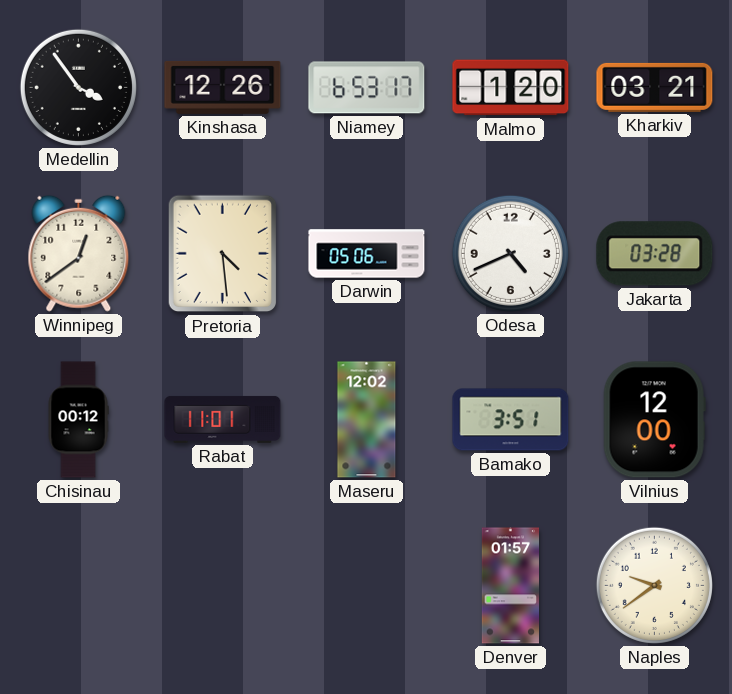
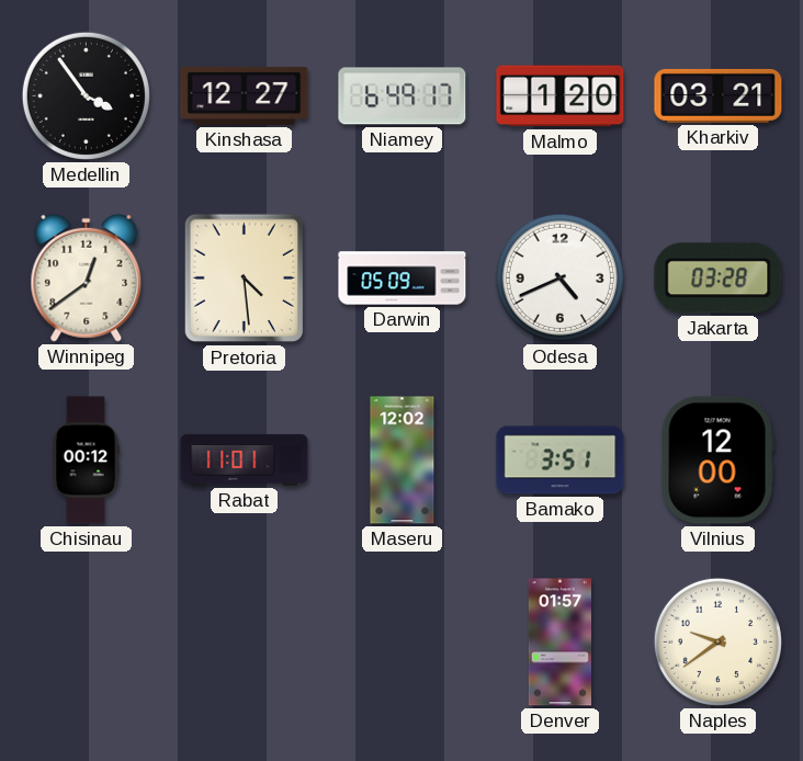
Kinshasa: 12:26 -> 12:27 (245, 95)
Niamey: 6:53 -> 6:49 (403, 96)
Darwin: 05:06 -> 05:09 (403, 279)
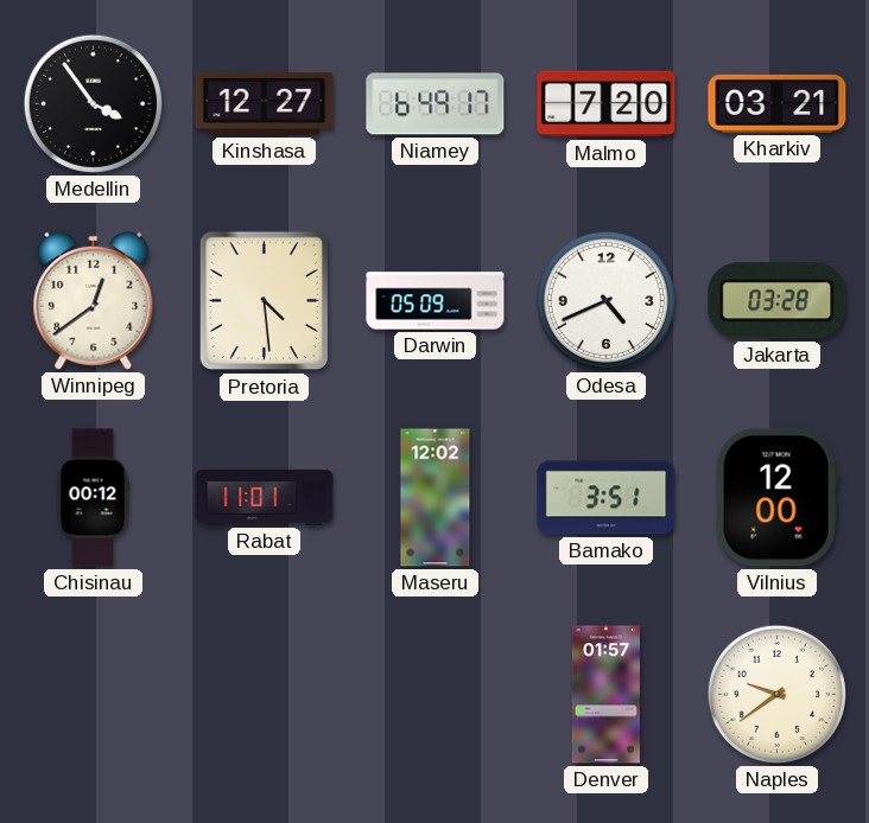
Malmo: 1:20 -> 7:20 (607, 104)
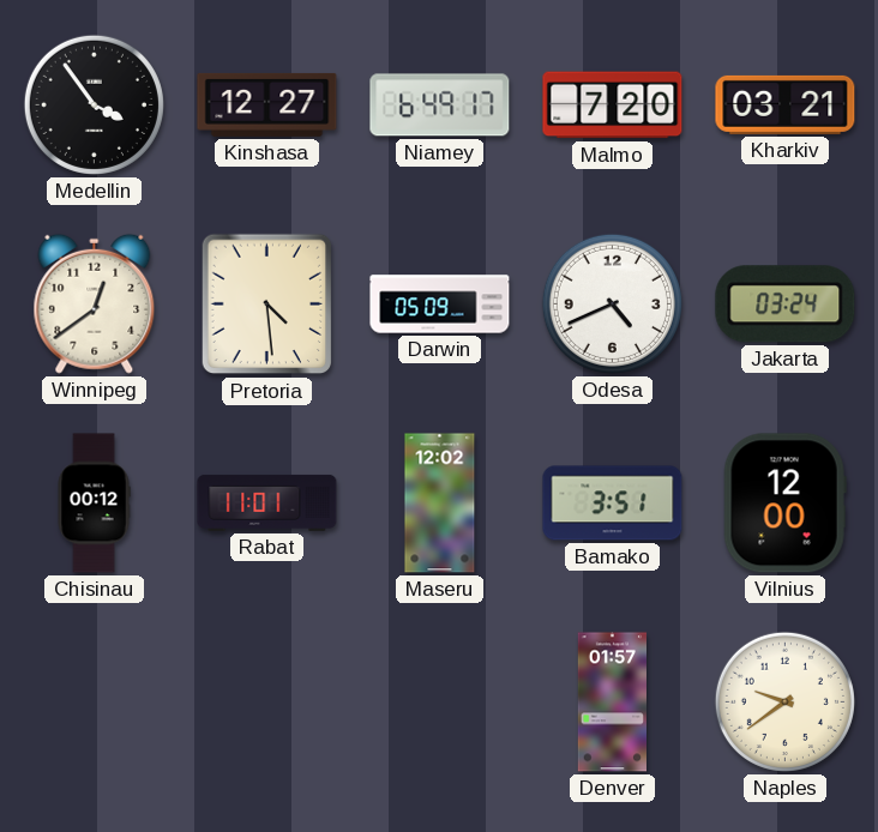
Jakarta: 03:28 -> 03:24 (786, 305)
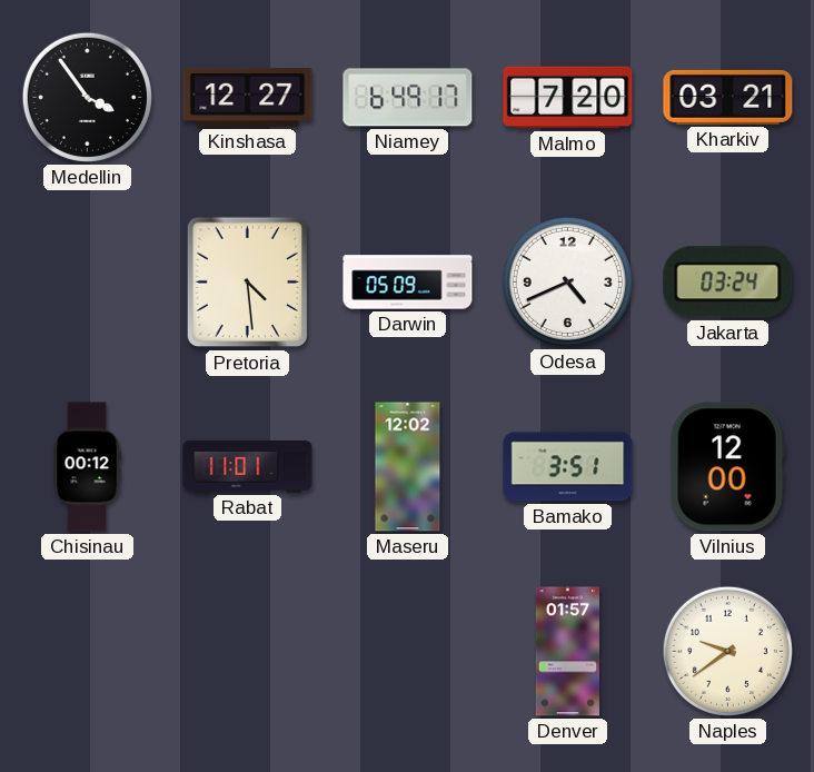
Winnipeg: 12:39 -> none (95, 303)
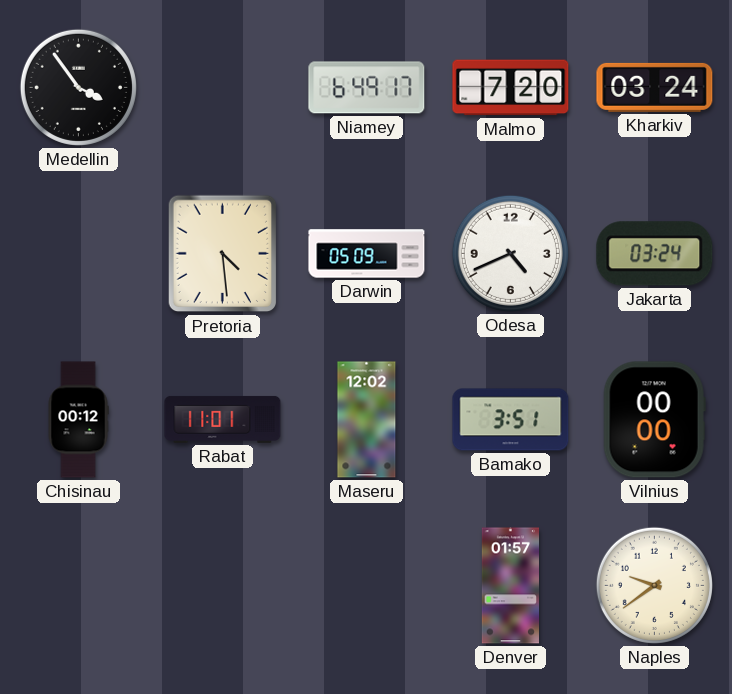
Kinshasa: 12:27 -> none (248, 97)
Kharkiv: 03:21 -> 03:24 (655, 87)
Vilnius: 12:00 -> 00:00 (654, 420)
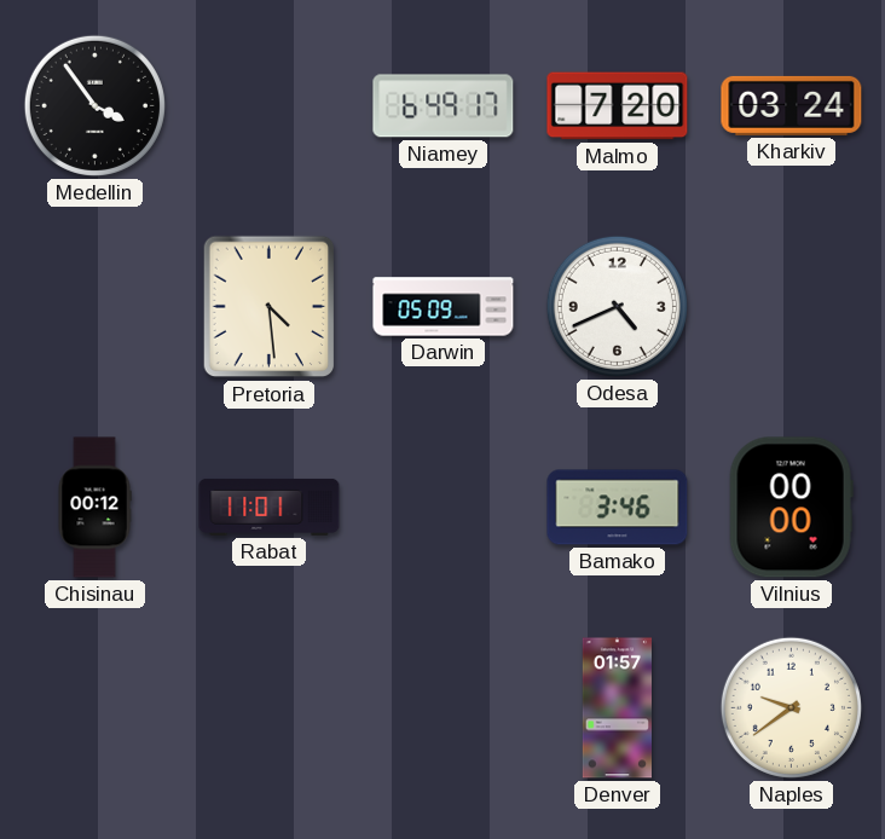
Jakarta: 03:24 -> none (655, 254)
Maseru: 12:02 -> none (367, 420)
Bamako: 3:51 -> 3:46 (618, 508)
